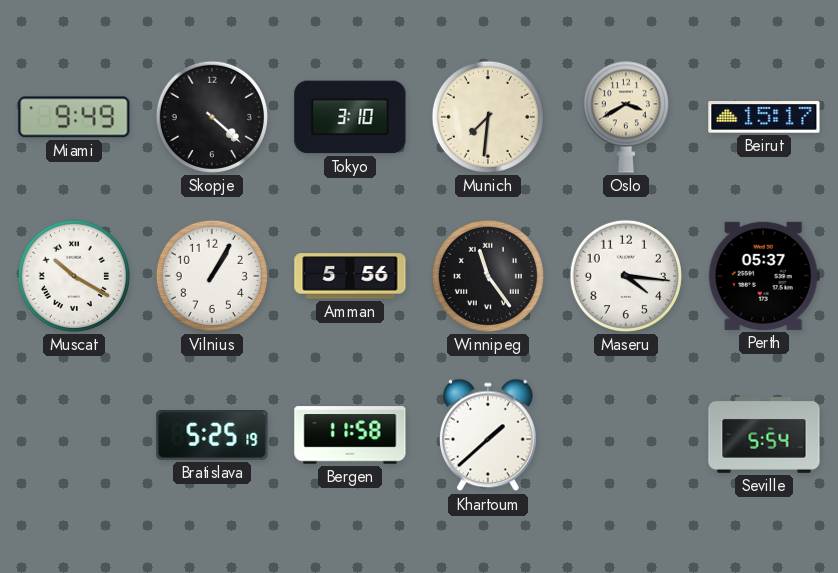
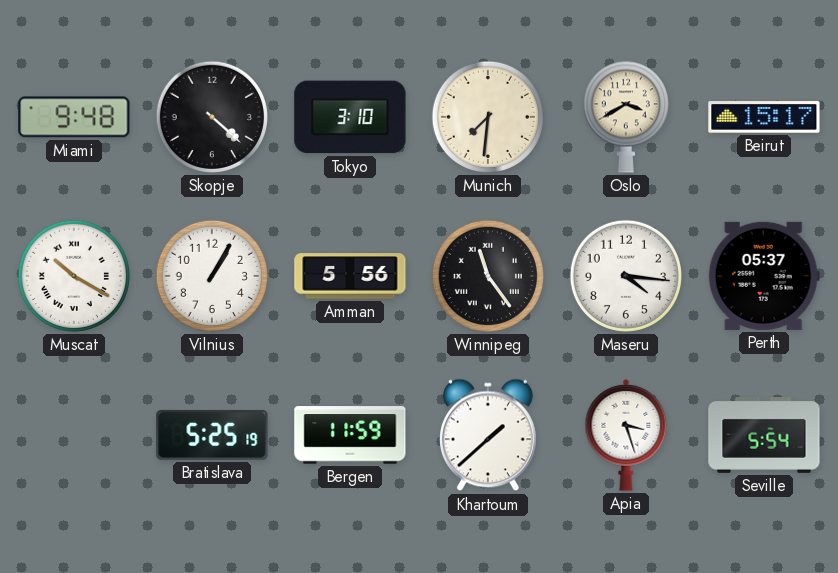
Miami: 9:49 -> 9:48 (74, 117)
Bergen: 11:58 -> 11:59 (350, 435)
Apia: none -> 3:27 (626, 435)
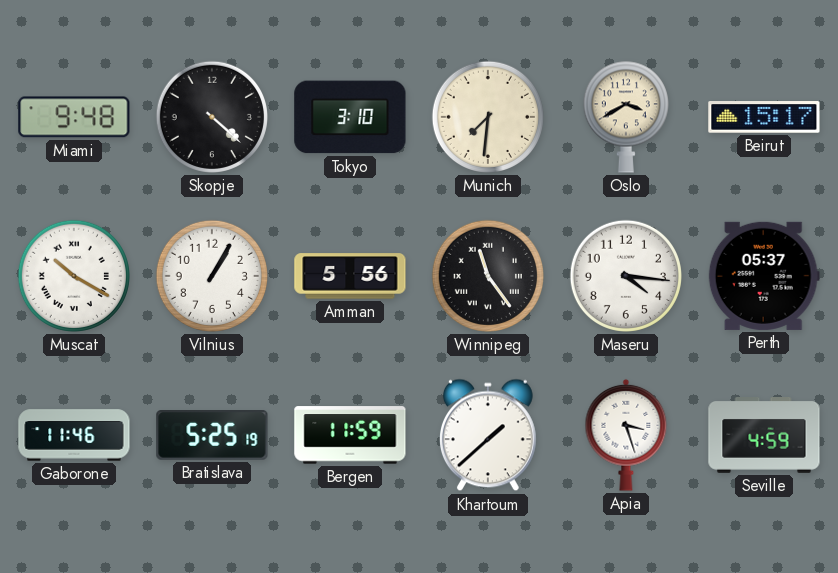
Gaborone: none -> 11:46 (74, 435)
Seville: 5:54 -> 4:59 (764, 436)
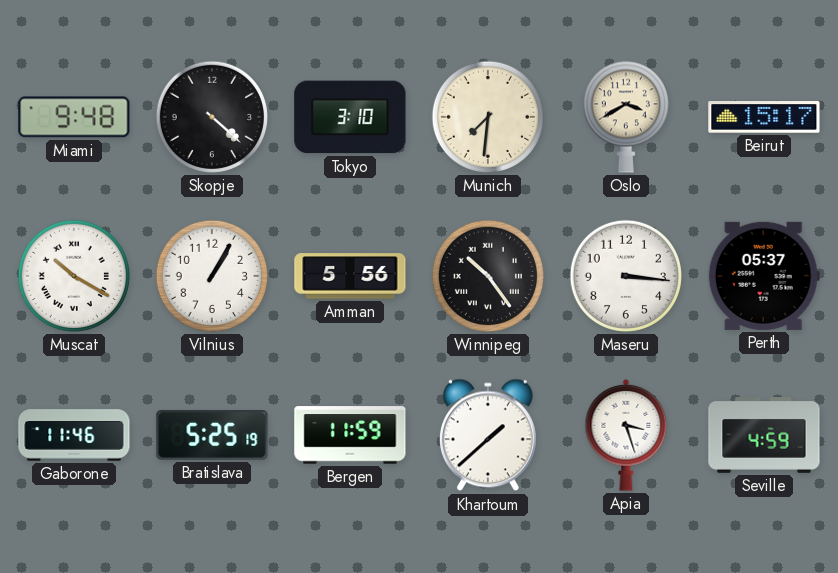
Winnipeg: 11:24 -> 10:24 (488, 276)
Maseru: 4:16 -> 3:16 (626, 276)
